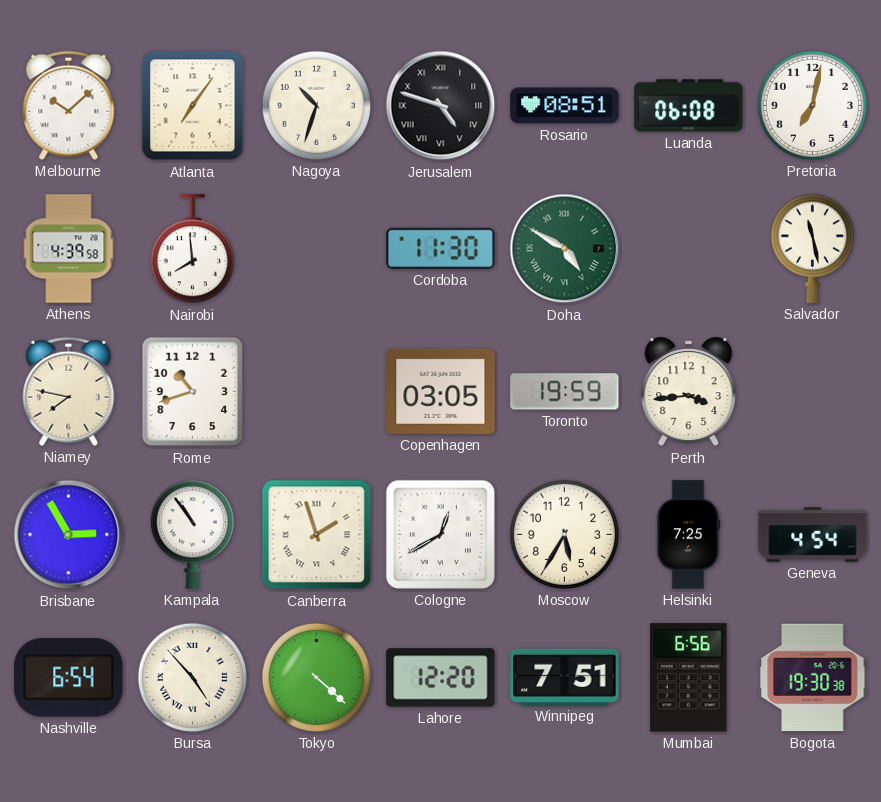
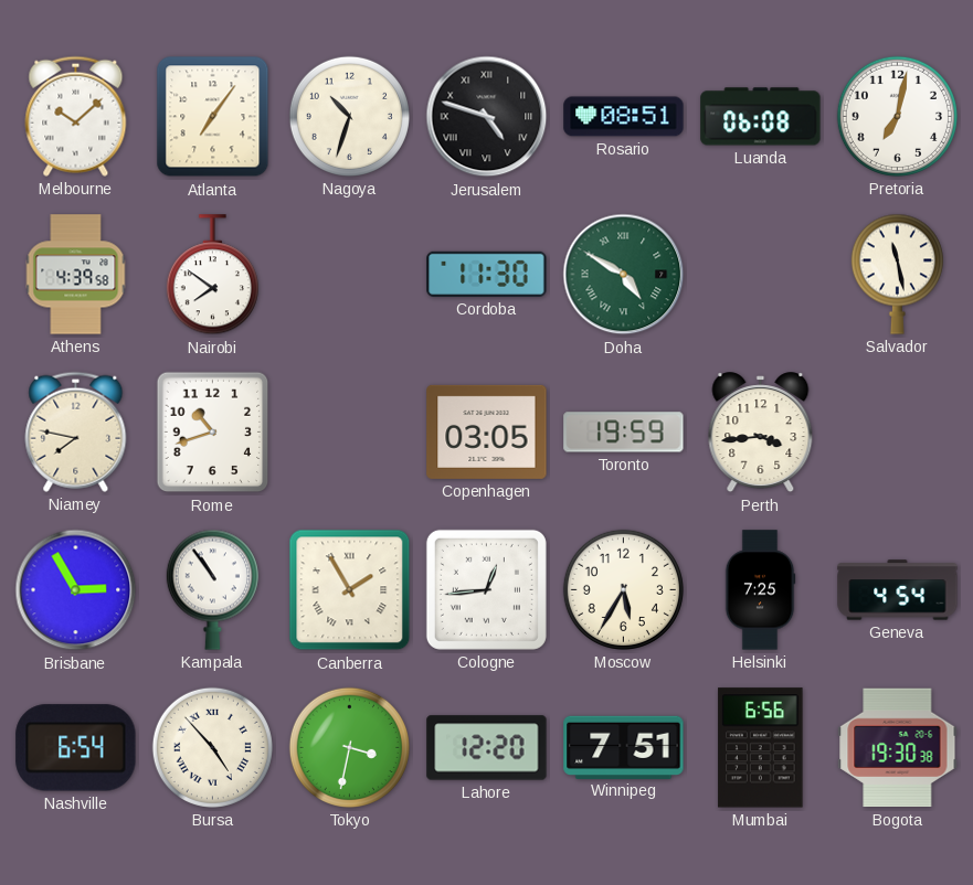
Nairobi: 7:59 -> 7:51 (212, 275)
Canberra: 1:57 -> 1:55 (350, 590)
Cologne: 12:40 -> 12:44 (486, 589)
Tokyo: 4:22 -> 3:32 (349, 747)
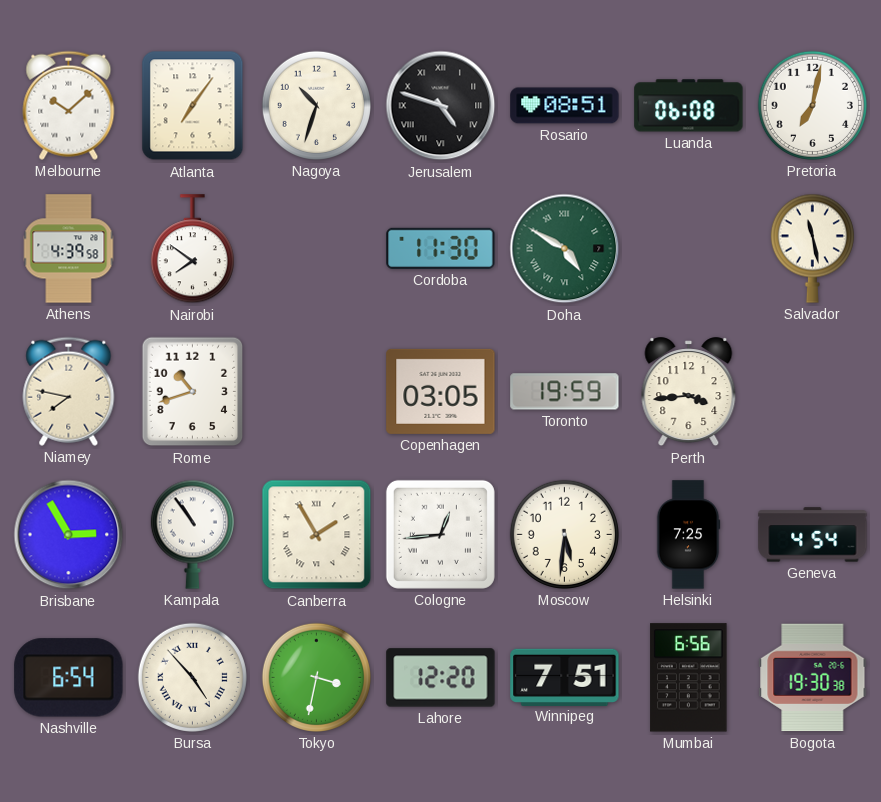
Moscow: 5:35 -> 5:31 (564, 534)
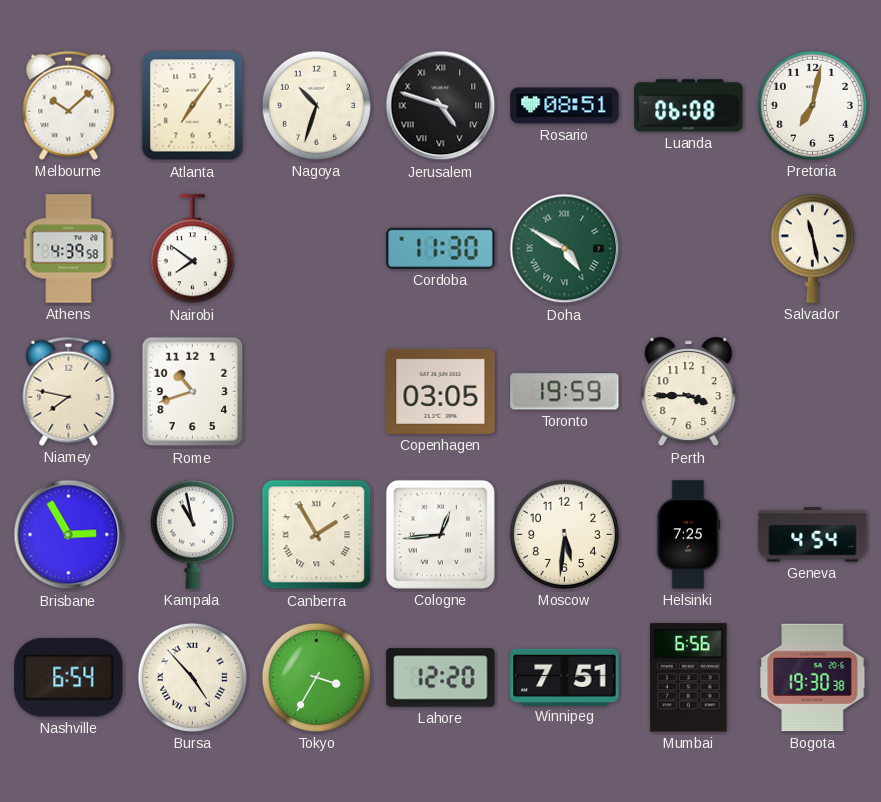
Perth: 3:44 -> 3:45 (689, 392)
Kampala: 10:54 -> 10:58 (192, 534)
Tokyo: 3:32 -> 3:35 (316, 677)
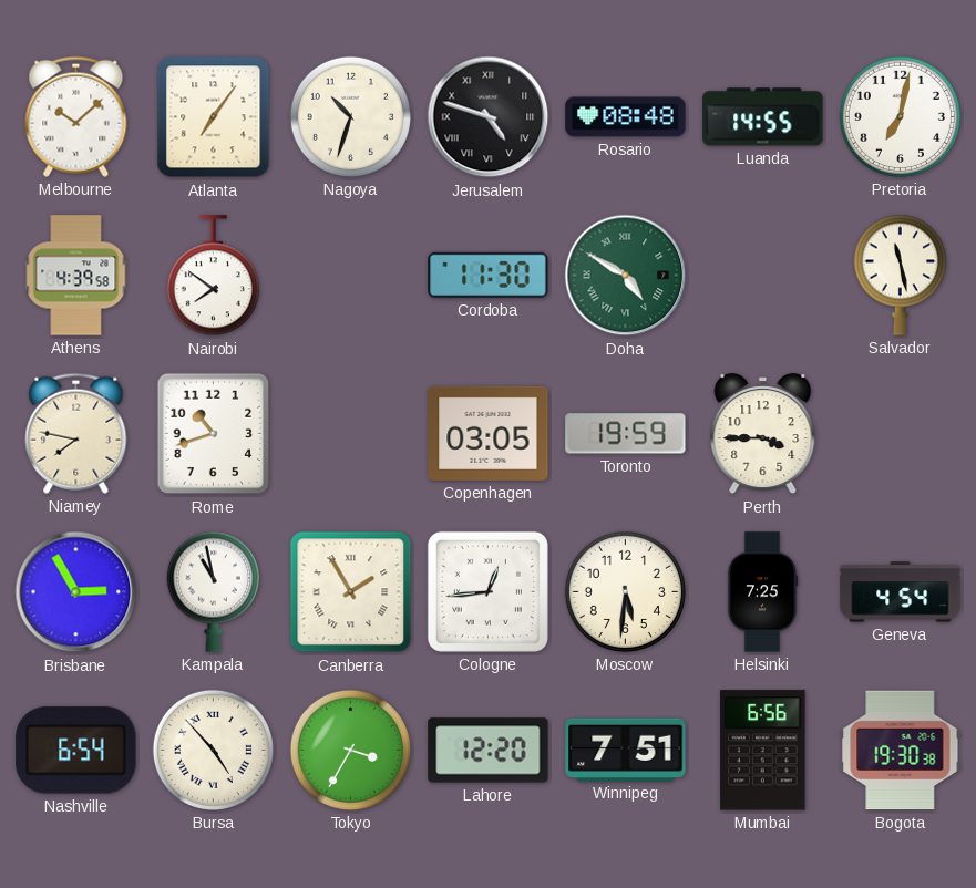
Rosario: 08:51 -> 08:48 (626, 117)
Luanda: 06:08 -> 14:55 (763, 117)
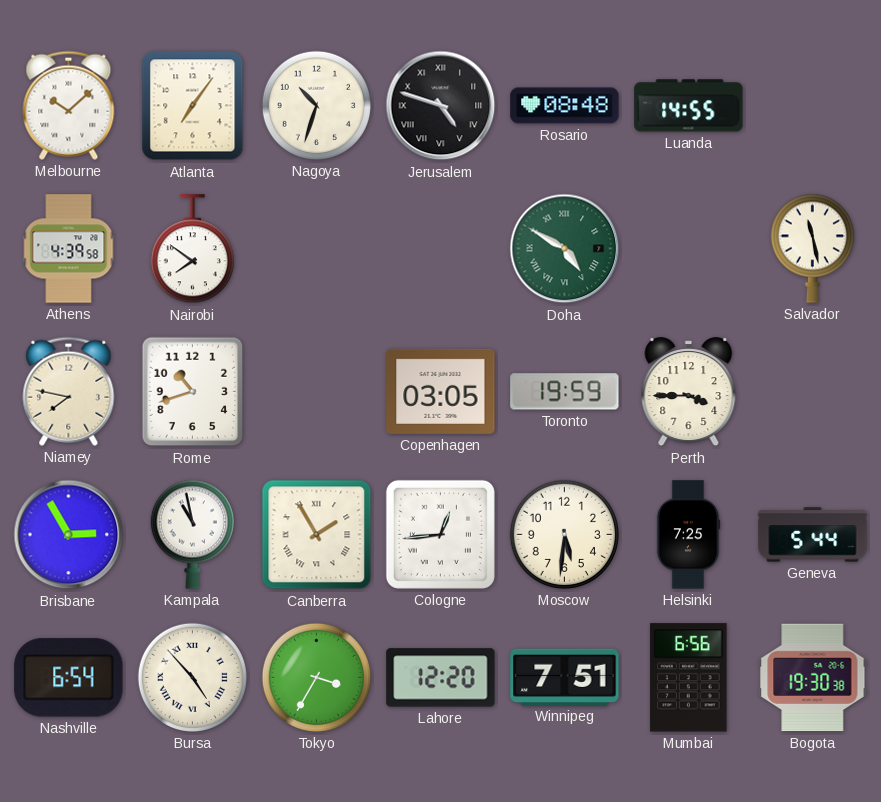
Pretoria: 7:02 -> none (900, 116)
Cordoba: 11:30 -> none (489, 275)
Geneva: 4:54 -> 5:44 (813, 535)
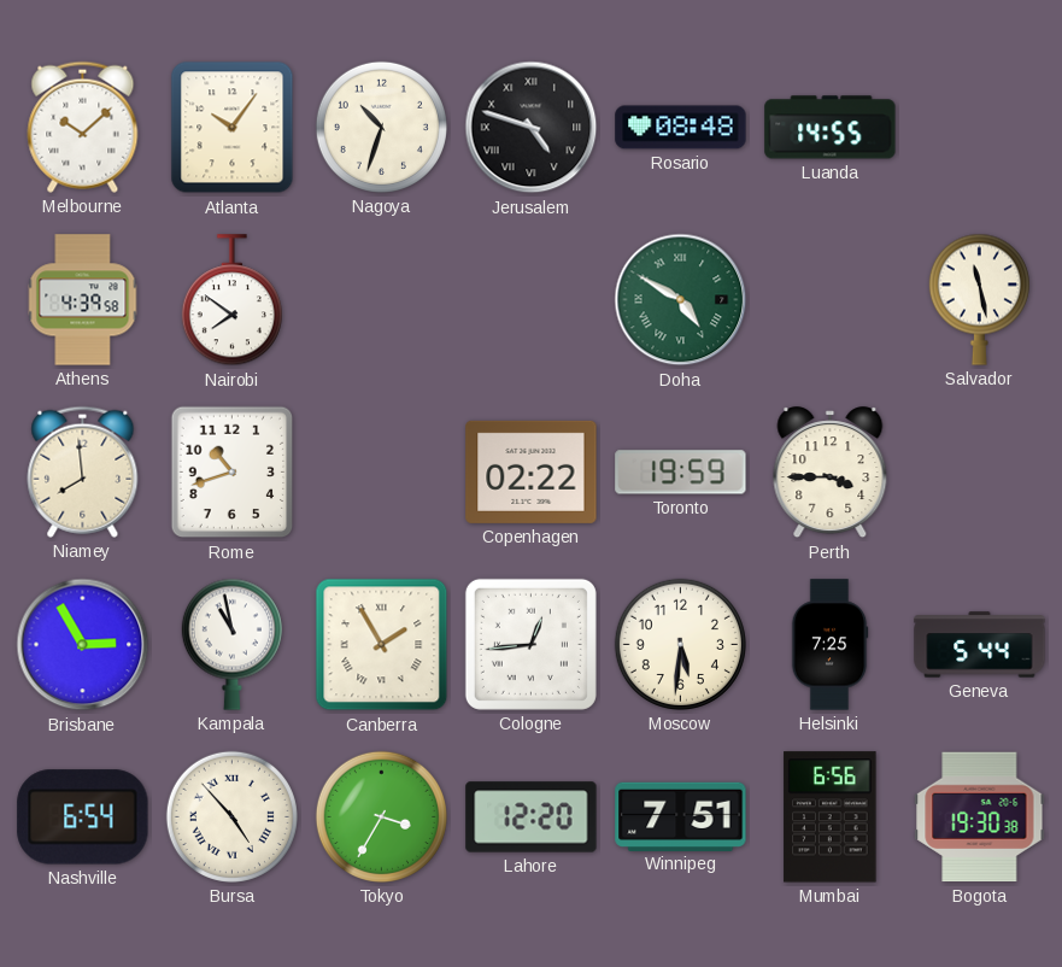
Atlanta: 7:06 -> 10:06 (233, 128)
Niamey: 7:47 -> 7:59 (83, 471)
Copenhagen: 03:05 -> 02:22 (532, 471)
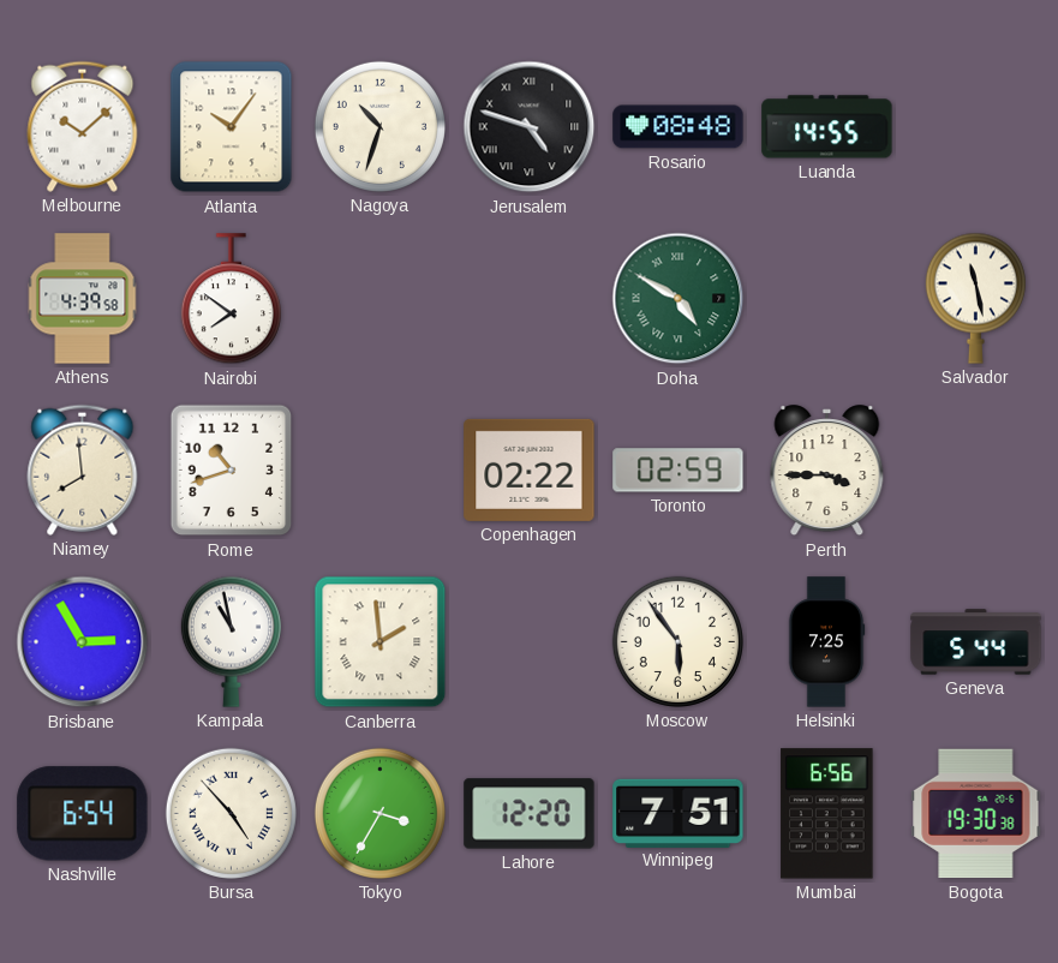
Toronto: 19:59 -> 02:59 (679, 471)
Canberra: 1:55 -> 1:59 (381, 642)
Cologne: 12:44 -> none (530, 644)
Moscow: 5:31 -> 5:54 (677, 641)
